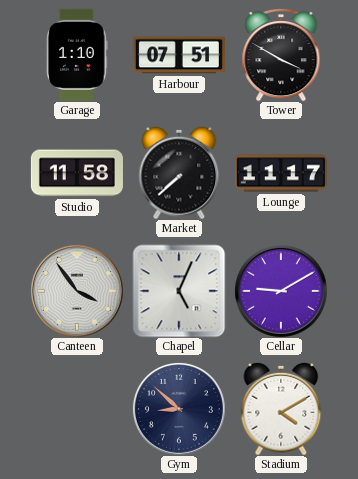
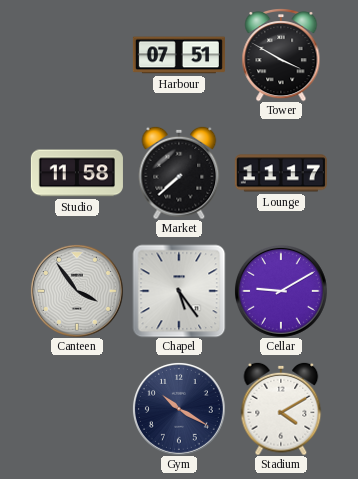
Garage: 1:10 -> none (77, 55)
Chapel: 5:04 -> 5:24 (179, 291)
Gym: 8:52 -> 10:20 (179, 409)
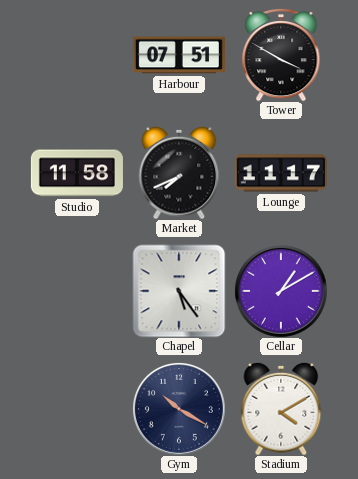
Market: 7:38 -> 7:41 (179, 173)
Canteen: 3:54 -> none (77, 291)
Cellar: 9:10 -> 1:10 (281, 291)
